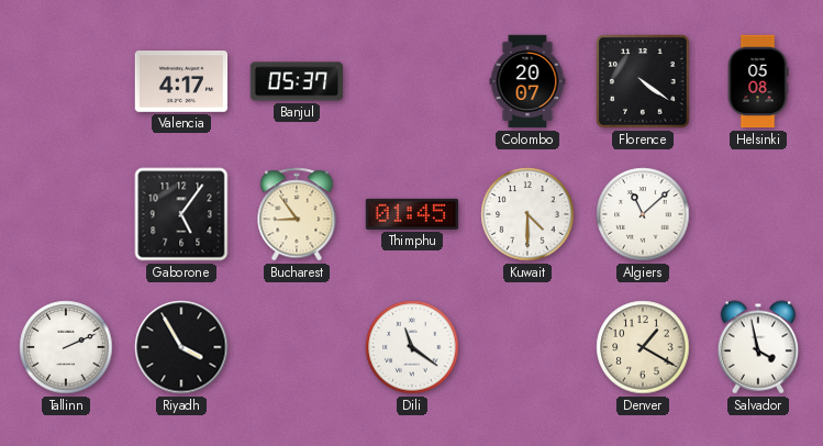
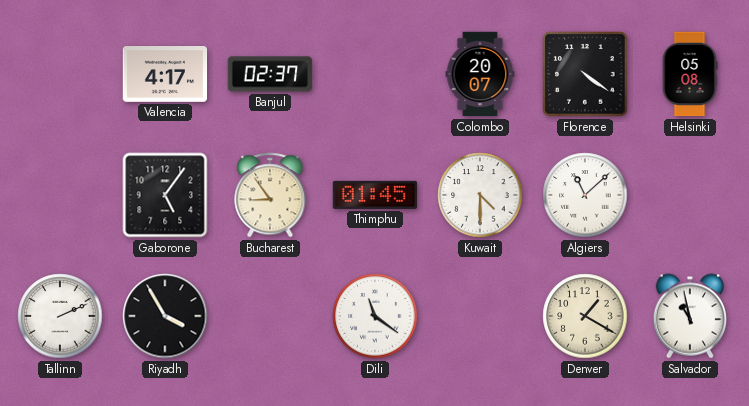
Banjul: 05:37 -> 02:37 (270, 74)
Salvador: 3:58 -> 10:58 (689, 316)
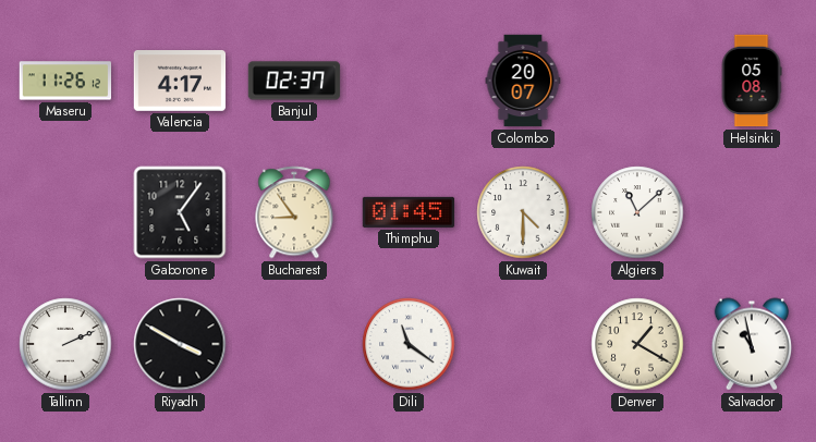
Maseru: none -> 11:26 (65, 81)
Florence: 4:21 -> none (585, 74)
Riyadh: 3:55 -> 3:50 (180, 344)
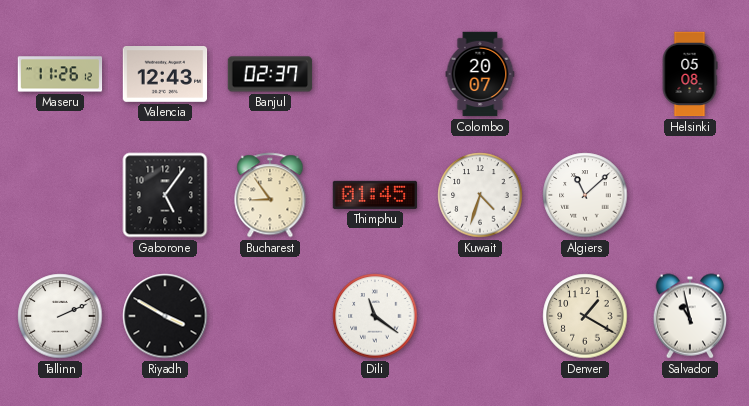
Valencia: 4:17 -> 12:43 (165, 75)
Kuwait: 4:30 -> 4:33 (480, 195)
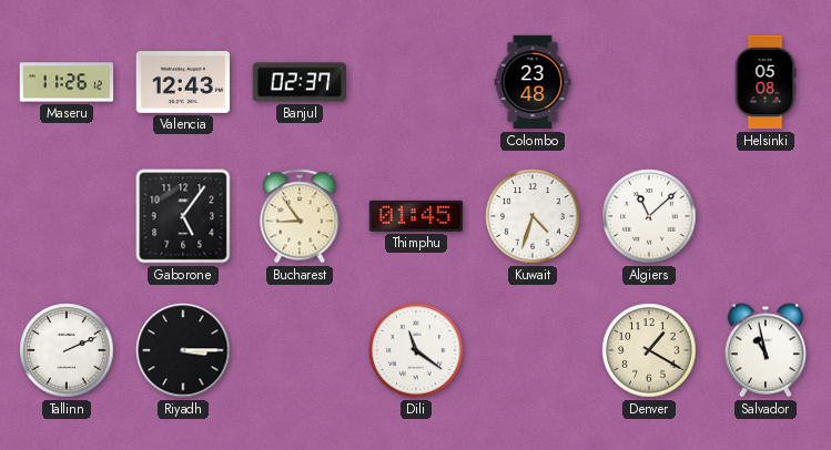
Colombo: 20:07 -> 23:48 (533, 82)
Riyadh: 3:50 -> 3:15 (183, 350)
